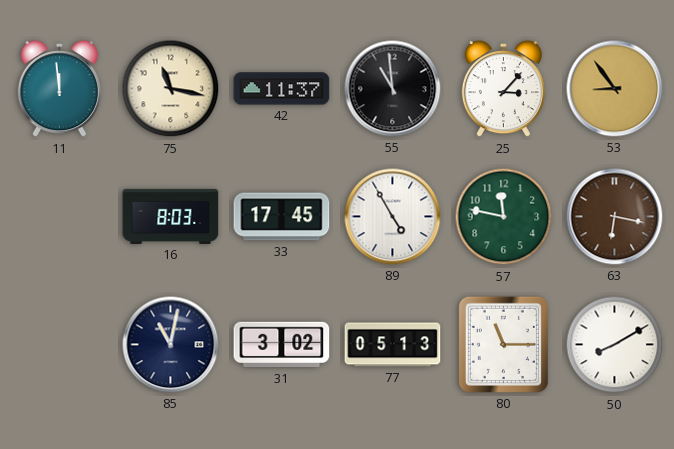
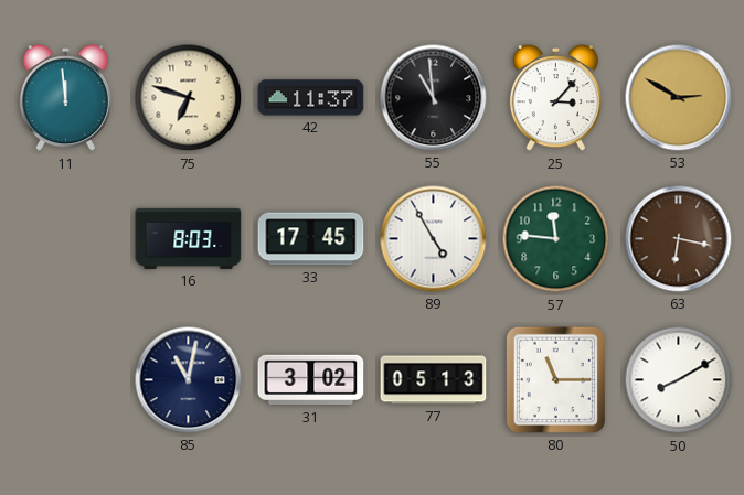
75: 11:17 -> 6:48 (189, 98)
53: 8:54 -> 2:50 (679, 98)
57: 11:47 -> 11:46 (556, 239)
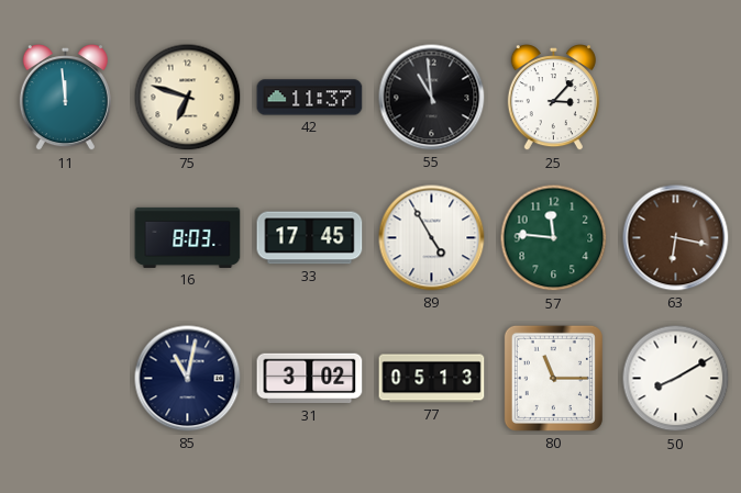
53: 2:50 -> none (679, 98)
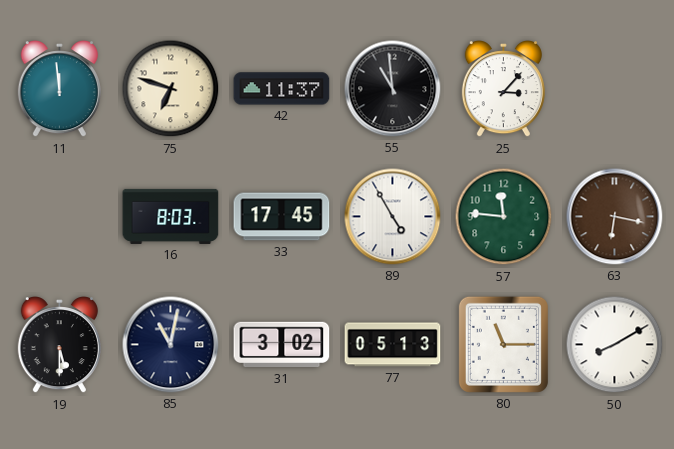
19: none -> 5:30 (59, 346)
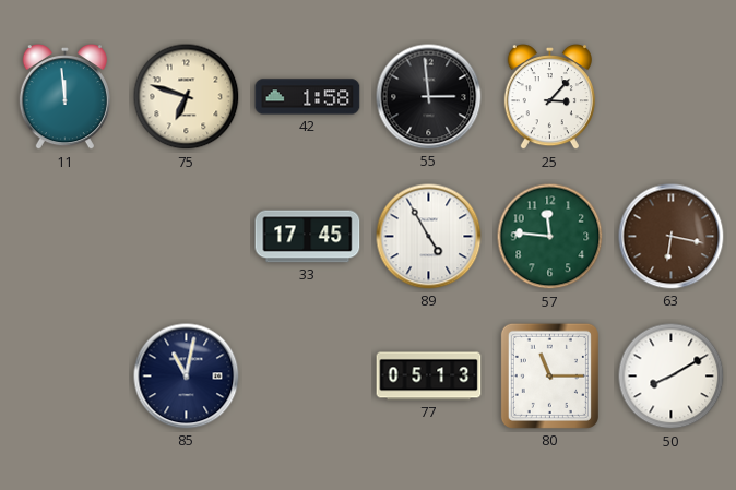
42: 11:37 -> 1:58 (308, 97)
55: 10:59 -> 2:59 (429, 97)
16: 8:03 -> none (171, 216)
19: 5:30 -> none (59, 346)
31: 3:02 -> none (282, 345)
